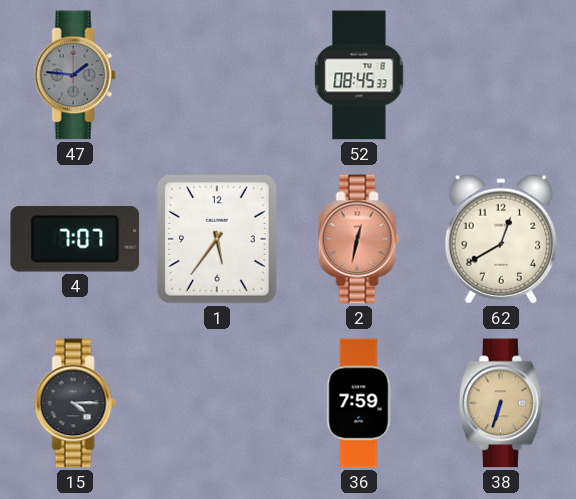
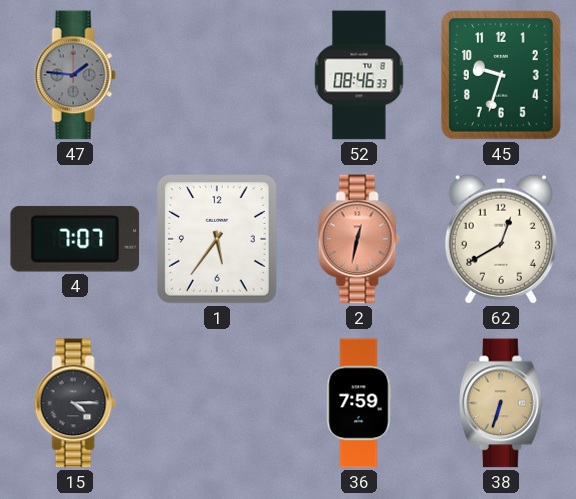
52: 08:45 -> 08:46 (359, 75)
45: none -> 9:33 (502, 75)
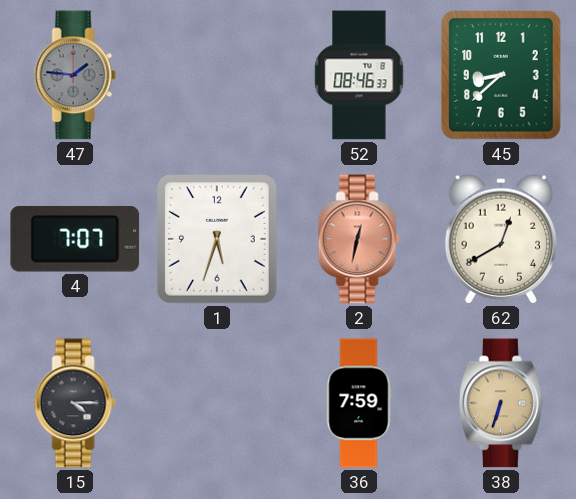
45: 9:33 -> 8:38 (502, 75)
1: 5:36 -> 5:33 (218, 239)
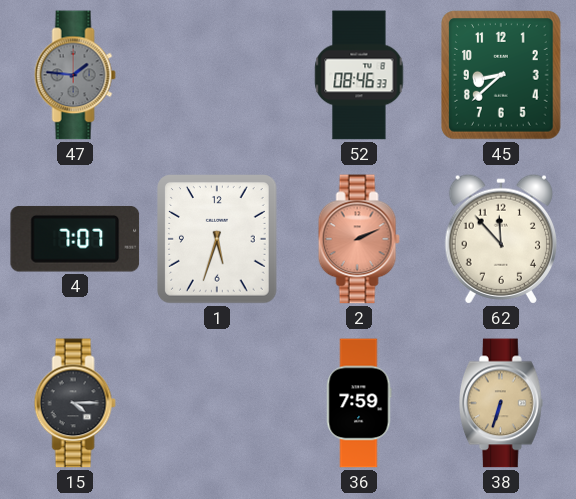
2: 12:32 -> 2:11 (359, 239)
62: 12:40 -> 11:53 (500, 239)
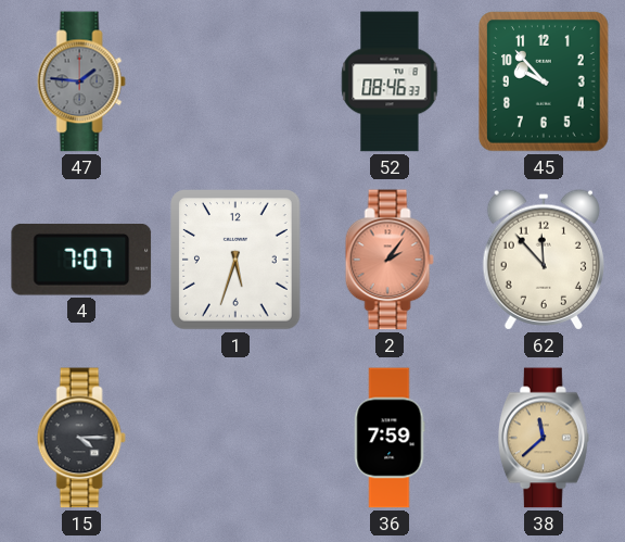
45: 8:38 -> 9:53 (545, 81)
2: 2:11 -> 2:06 (390, 260)
38: 6:33 -> 11:38 (545, 438)
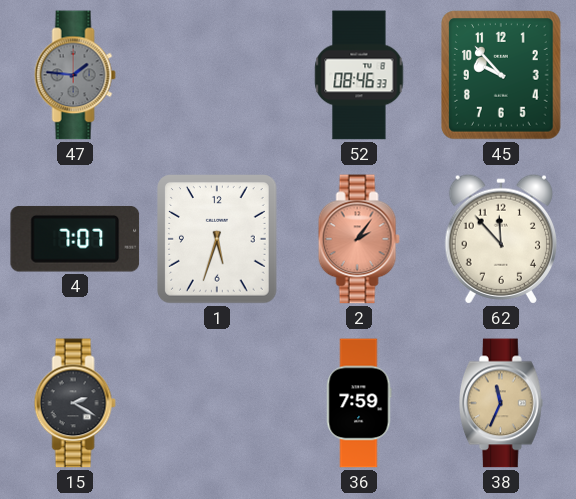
15: 4:15 -> 2:20 (75, 403)
38: 11:38 -> 11:34 (502, 403)
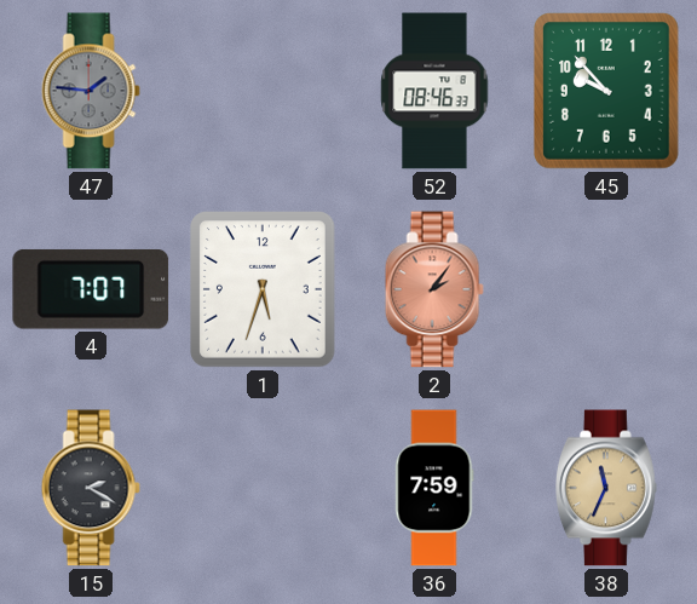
62: 11:53 -> none (500, 239)
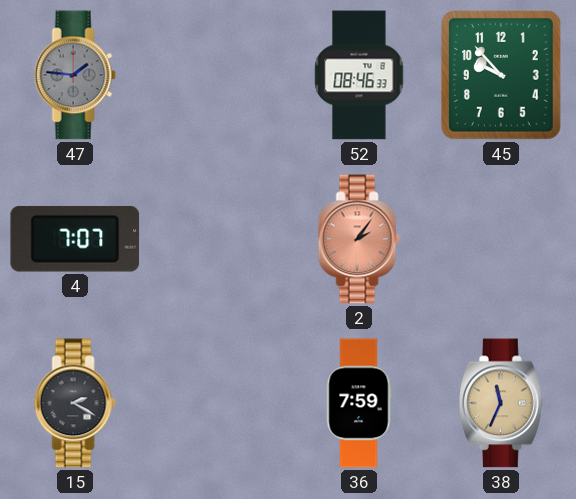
1: 5:33 -> none (264, 289)
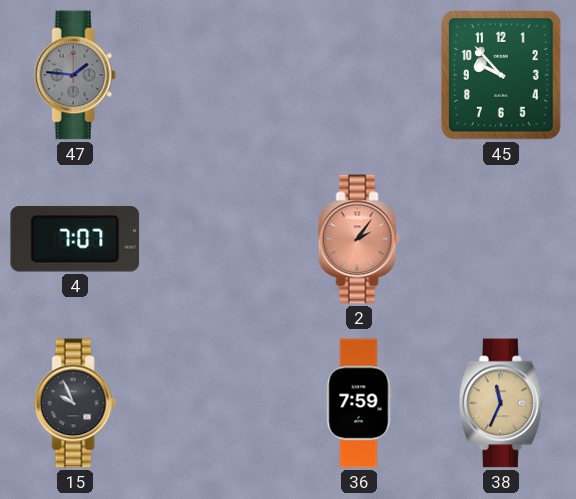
52: 08:46 -> none (359, 75)
15: 2:20 -> 9:56 (75, 403)
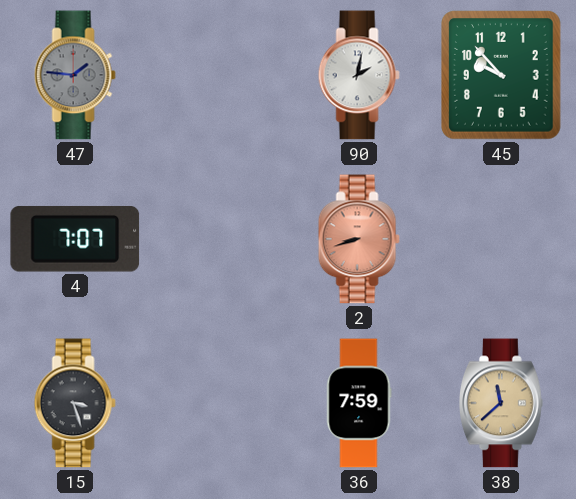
90: none -> 2:02 (359, 75)
2: 2:06 -> 8:42 (359, 239)
15: 9:56 -> 3:27 (75, 403)
38: 11:34 -> 11:38 (502, 403)
